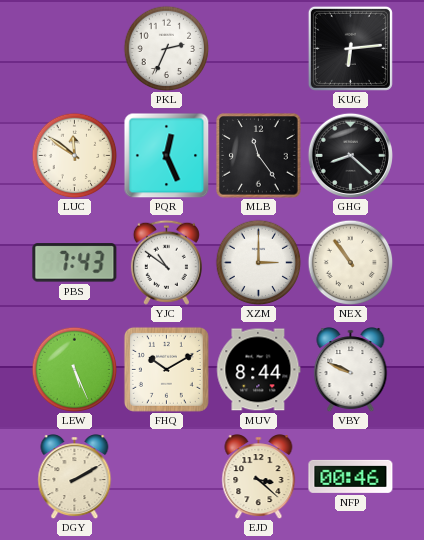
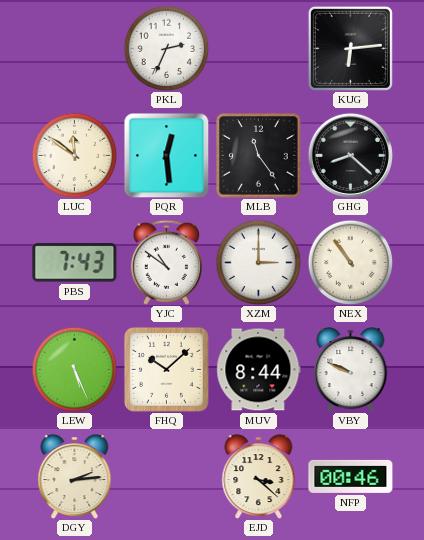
PQR: 12:26 -> 12:29 (166, 155)
FHQ: 10:10 -> 10:08 (166, 369)
DGY: 2:10 -> 2:14 (75, 477)
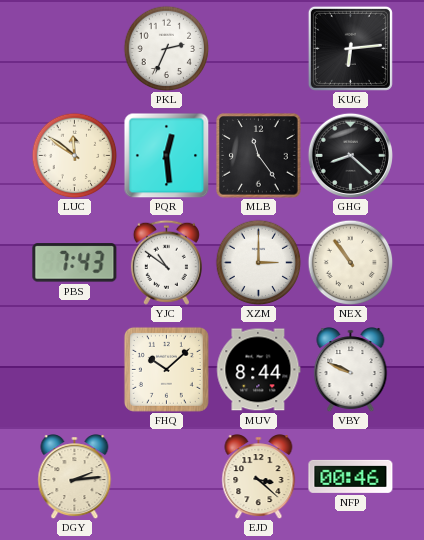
LEW: 5:26 -> none (74, 369)
